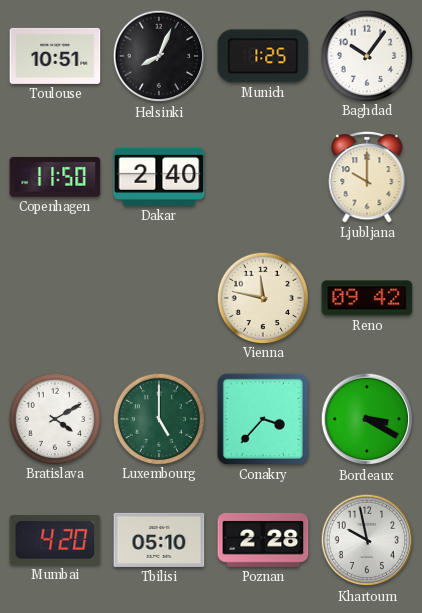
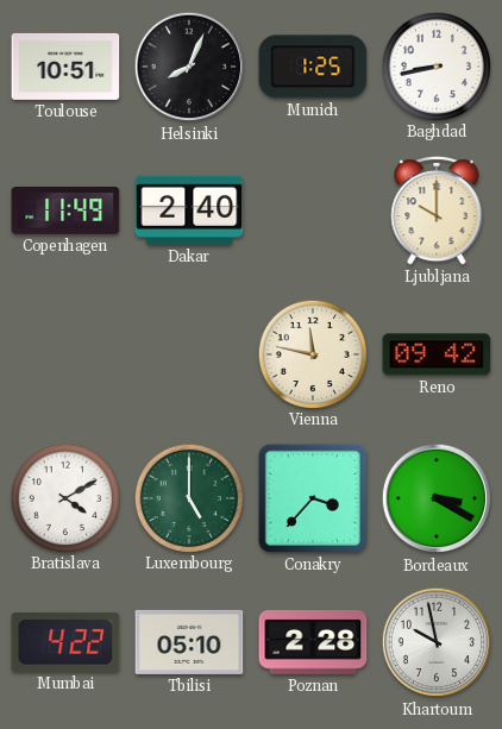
Baghdad: 10:06 -> 8:43 (435, 65)
Copenhagen: 11:50 -> 11:49 (65, 212)
Mumbai: 4:20 -> 4:22 (65, 642)
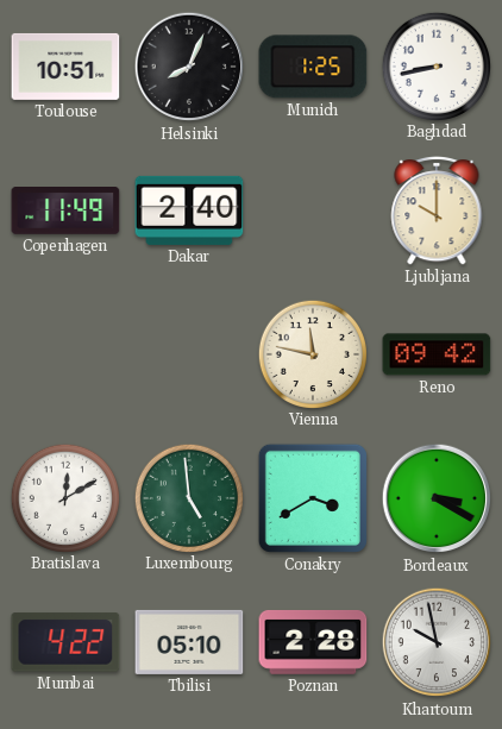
Bratislava: 4:10 -> 12:10 (64, 497)
Luxembourg: 5:00 -> 4:59 (188, 497)
Conakry: 3:37 -> 3:40 (313, 498)
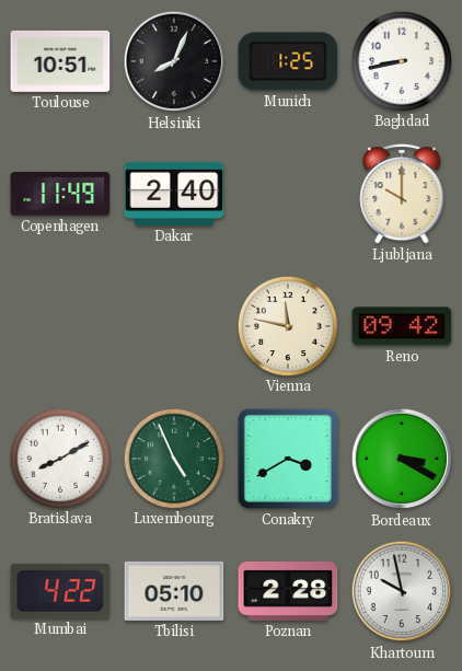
Bratislava: 12:10 -> 8:10 (59, 458)
Luxembourg: 4:59 -> 4:56 (173, 458)
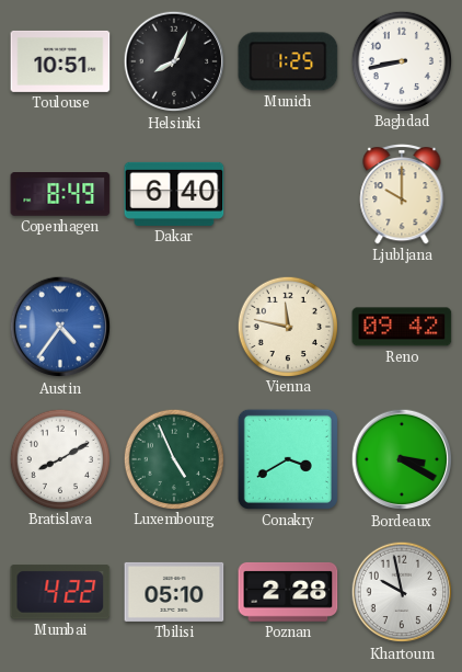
Copenhagen: 11:49 -> 8:49 (60, 195)
Dakar: 2:40 -> 6:40 (174, 194)
Austin: none -> 4:36 (60, 327)
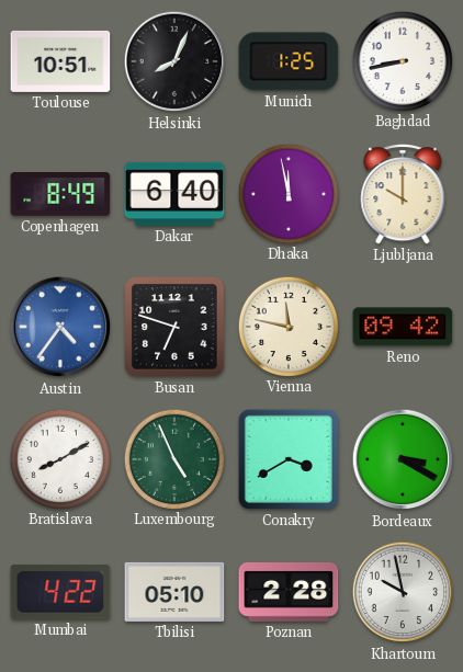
Dhaka: none -> 11:58 (287, 193)
Busan: none -> 6:48 (174, 327)
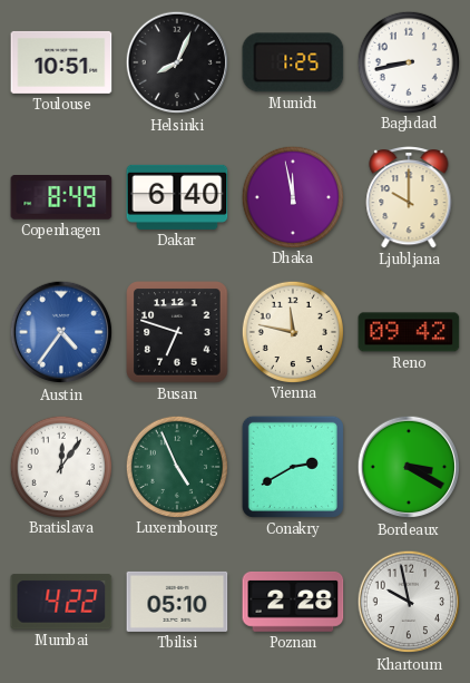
Bratislava: 8:10 -> 12:06 (60, 466)
Conakry: 3:40 -> 2:40 (293, 467)
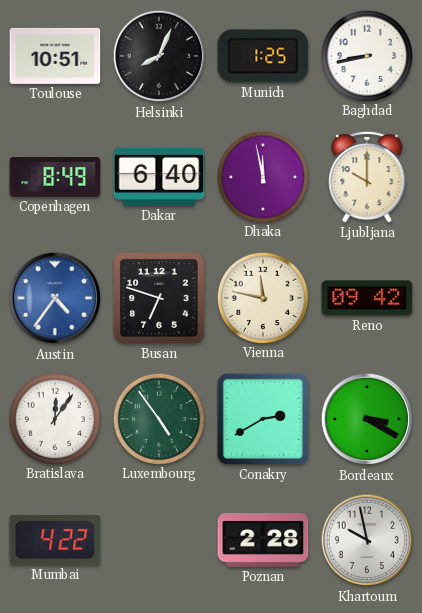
Luxembourg: 4:56 -> 4:54 (158, 418)
Tbilisi: 05:10 -> none (177, 602)
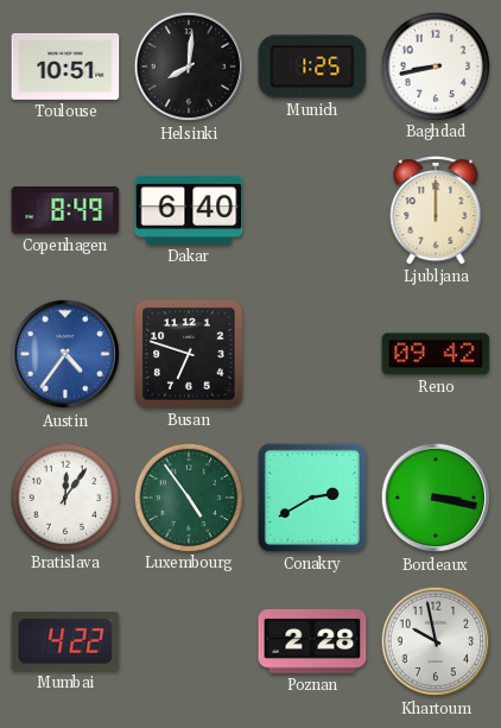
Helsinki: 8:04 -> 8:01 (189, 67)
Dhaka: 11:58 -> none (262, 176)
Ljubljana: 10:00 -> 12:00 (436, 211)
Vienna: 11:47 -> none (262, 297)
Bordeaux: 3:20 -> 3:17 (436, 498)
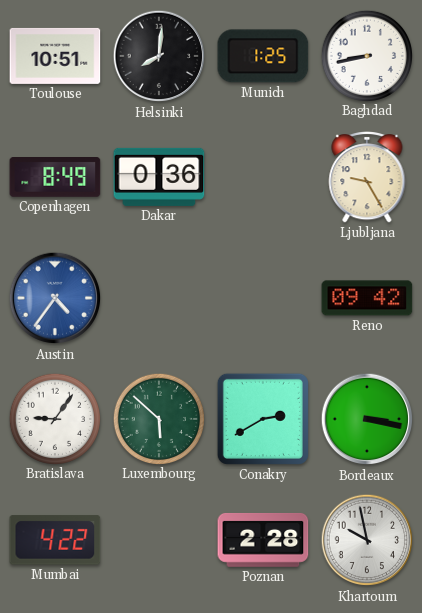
Dakar: 6:40 -> 0:36 (159, 177)
Ljubljana: 12:00 -> 9:25 (367, 178)
Busan: 6:48 -> none (189, 354)
Bratislava: 12:06 -> 9:06 (54, 418)
Luxembourg: 4:54 -> 5:52 (158, 418)
